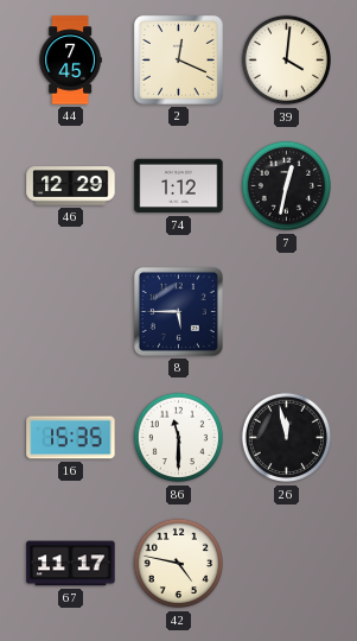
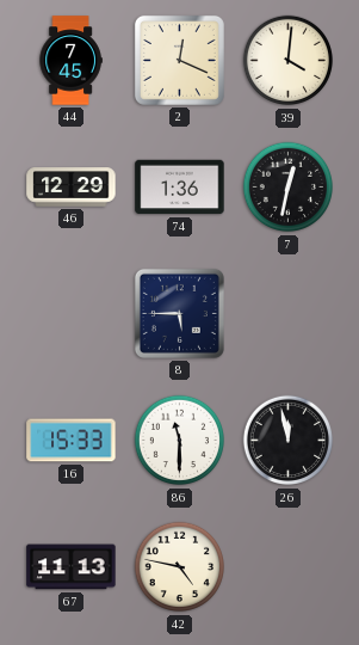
74: 1:12 -> 1:36 (180, 188)
16: 15:35 -> 15:33 (72, 441)
67: 11:17 -> 11:13 (72, 567)
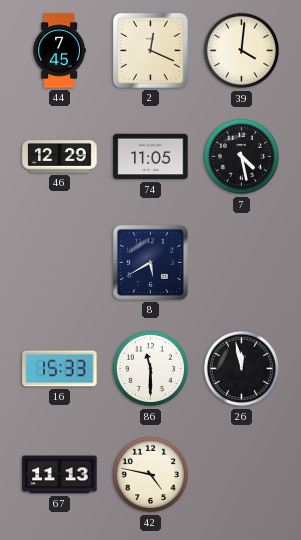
74: 1:36 -> 11:05 (151, 157)
7: 12:32 -> 4:28 (242, 157)
8: 5:45 -> 5:40 (150, 262)
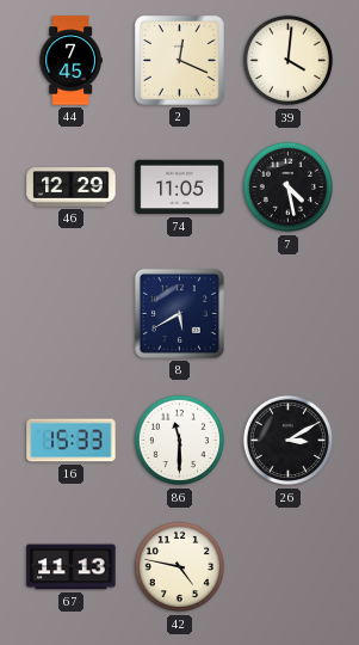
26: 11:58 -> 3:10 (289, 441)
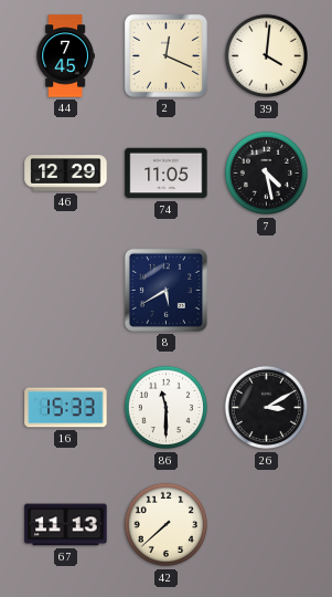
42: 4:47 -> 7:38 (167, 525)
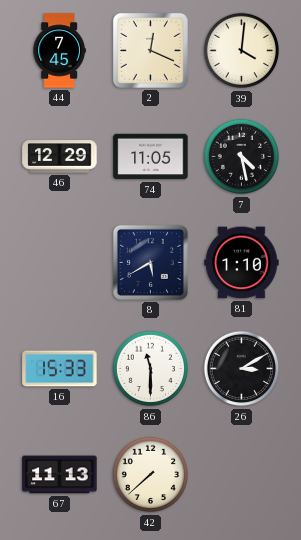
81: none -> 1:10 (242, 263)
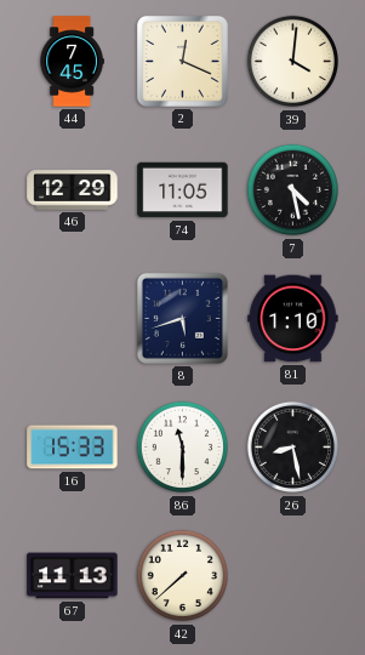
8: 5:40 -> 5:42 (182, 318)
26: 3:10 -> 8:28 (293, 448)
